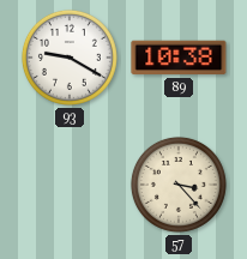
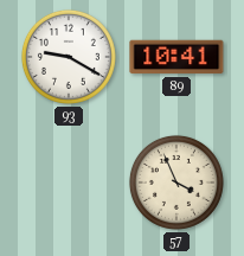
89: 10:38 -> 10:41 (176, 57)
57: 3:23 -> 3:56 (176, 183)
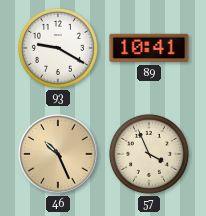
46: none -> 10:26 (58, 154)
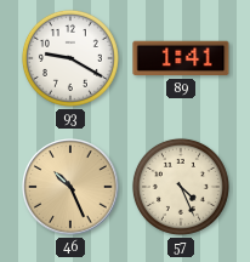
89: 10:41 -> 1:41 (181, 58)
57: 3:56 -> 4:26 (181, 187)
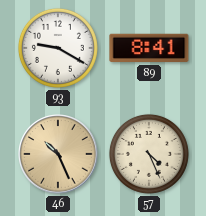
89: 1:41 -> 8:41 (149, 48)
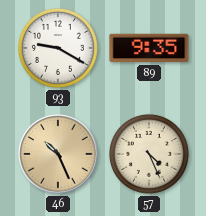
89: 8:41 -> 9:35 (149, 48)
